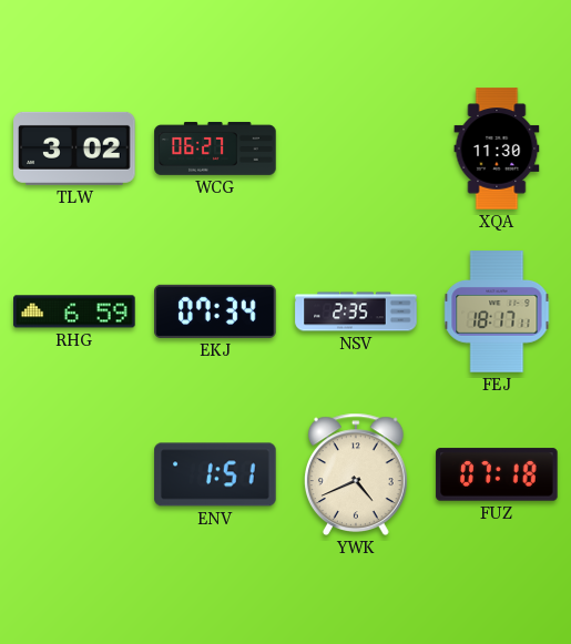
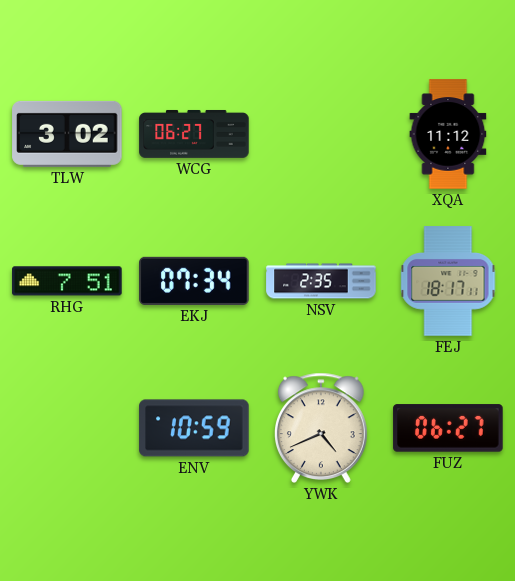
XQA: 11:30 -> 11:12 (448, 134)
RHG: 6:59 -> 7:51 (67, 281)
ENV: 1:51 -> 10:59 (194, 428)
FUZ: 07:18 -> 06:27 (448, 428)
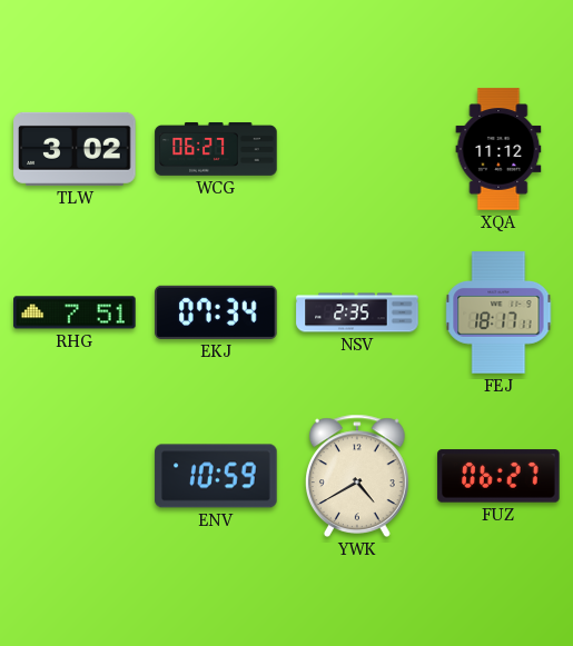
YWK: 4:41 -> 4:40 (358, 476)
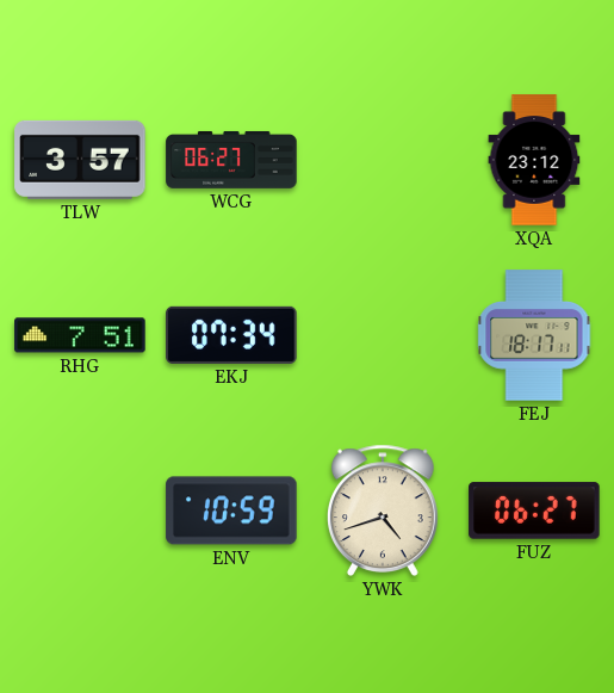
TLW: 3:02 -> 3:57 (80, 160)
XQA: 11:12 -> 23:12 (534, 160)
NSV: 2:35 -> none (357, 312)
YWK: 4:40 -> 4:42 (384, 511)
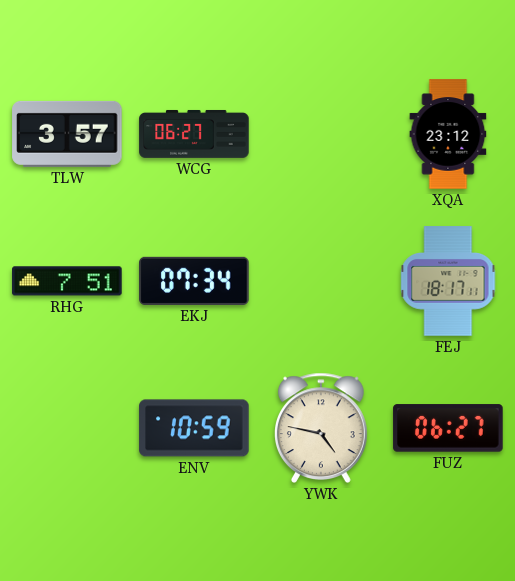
YWK: 4:42 -> 4:47 (322, 428)
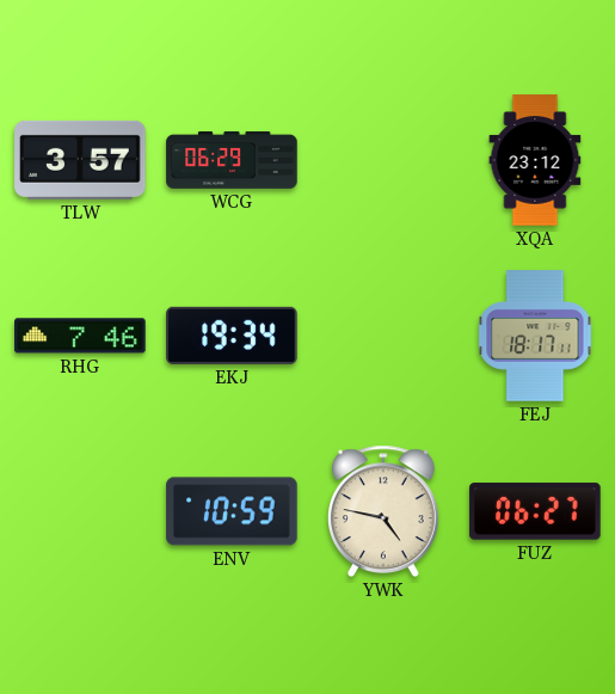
WCG: 06:27 -> 06:29 (232, 160)
RHG: 7:51 -> 7:46 (80, 336)
EKJ: 07:34 -> 19:34 (232, 336)
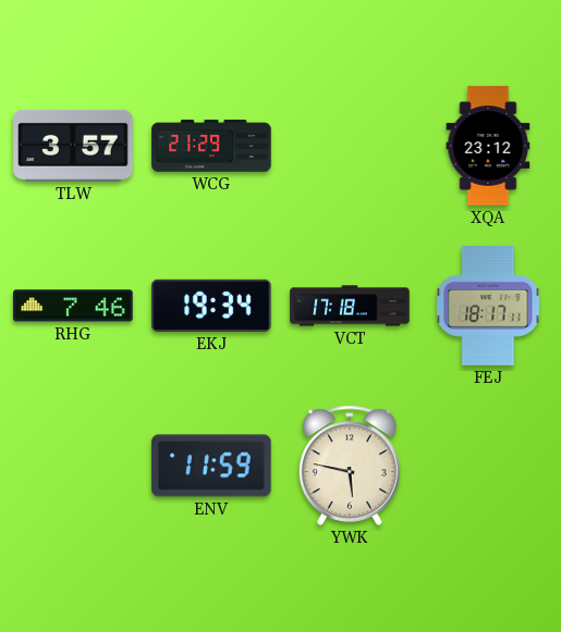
WCG: 06:29 -> 21:29 (211, 146)
VCT: none -> 17:18 (350, 306)
ENV: 10:59 -> 11:59 (211, 466)
YWK: 4:47 -> 5:47 (351, 466)
FUZ: 06:27 -> none (535, 511)
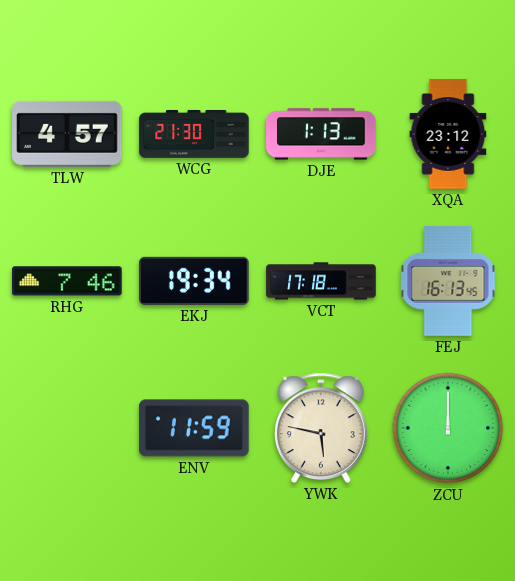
TLW: 3:57 -> 4:57 (67, 134)
WCG: 21:29 -> 21:30 (194, 134)
DJE: none -> 1:13 (321, 134)
FEJ: 18:17 -> 16:13 (448, 281)
ZCU: none -> 12:00 (448, 428)
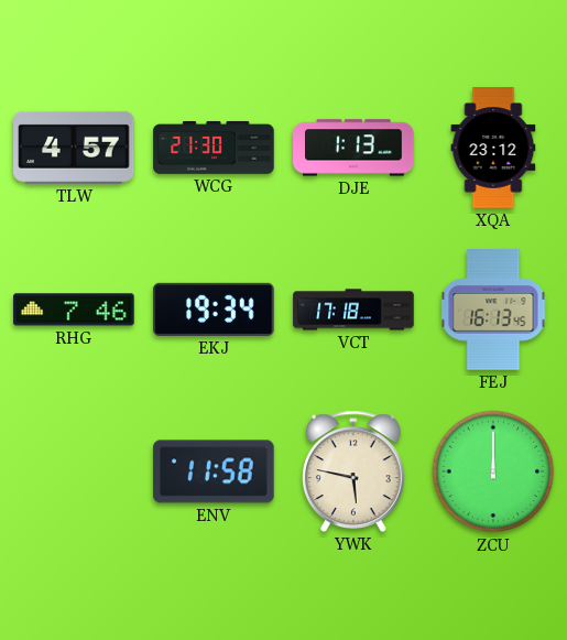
ENV: 11:59 -> 11:58 (214, 471)
